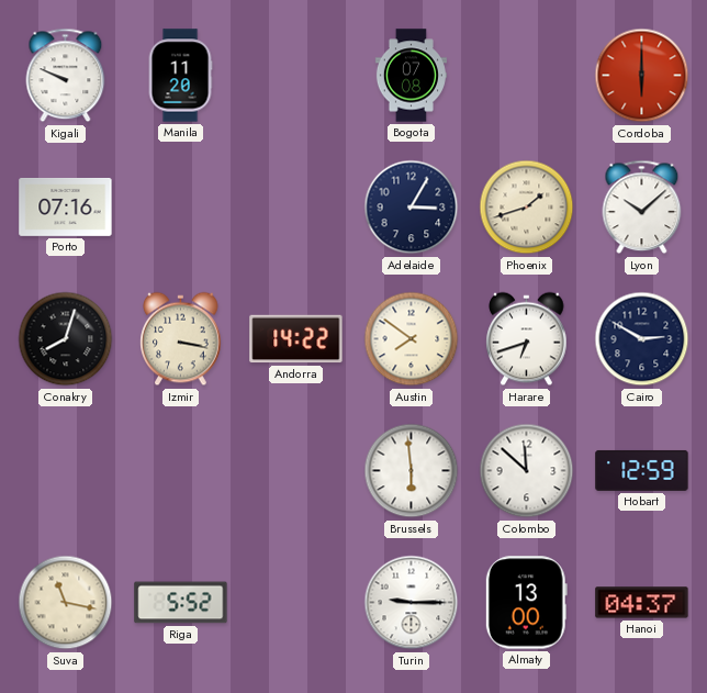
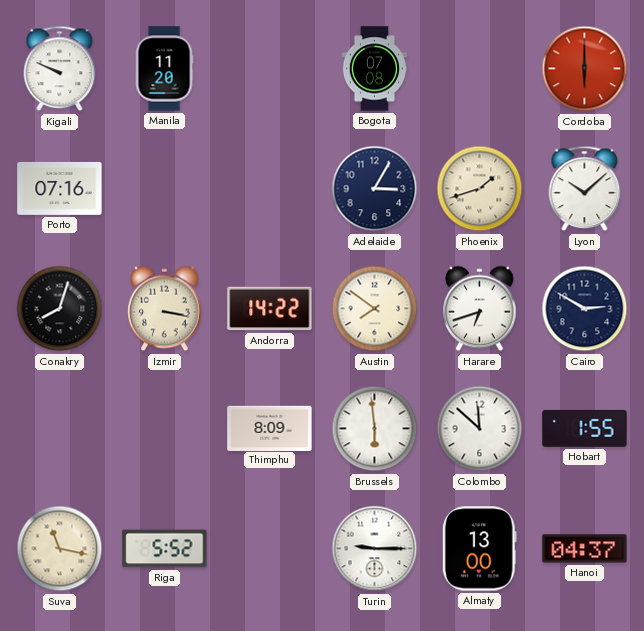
Thimphu: none -> 8:09 (270, 428)
Hobart: 12:59 -> 1:55 (585, 428)
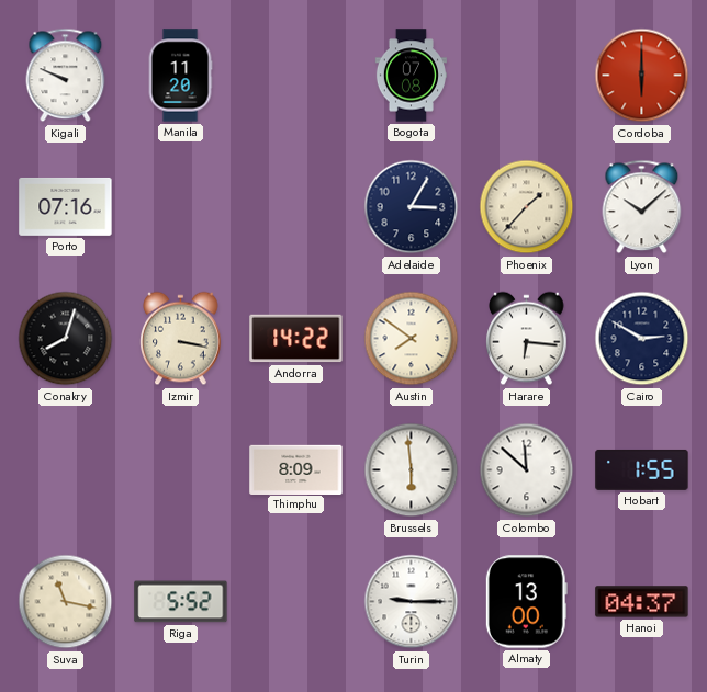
Phoenix: 1:42 -> 1:37 (527, 207)
Harare: 6:42 -> 6:16 (527, 339)
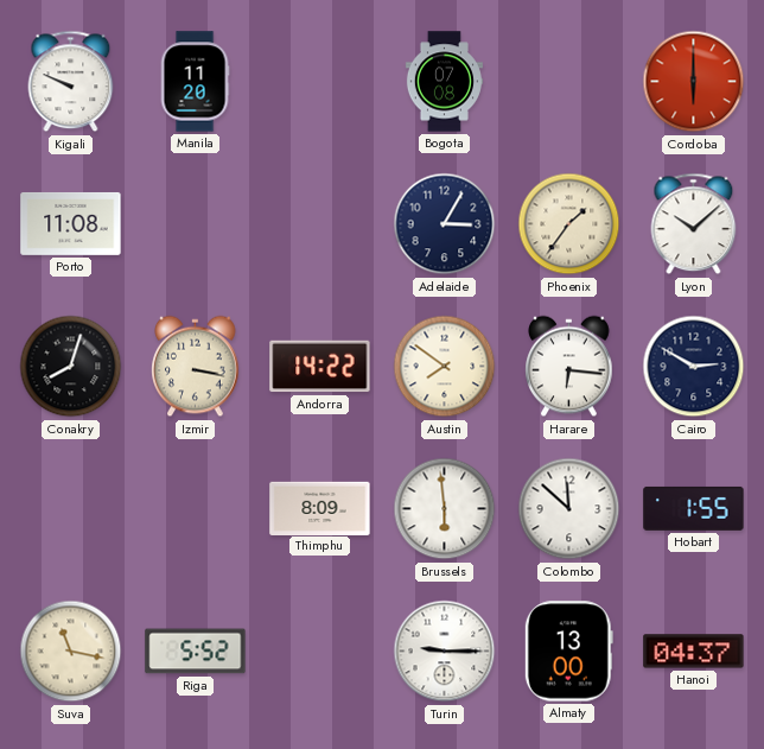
Porto: 07:16 -> 11:08 (71, 223)
Phoenix: 1:37 -> 1:36 (569, 224)
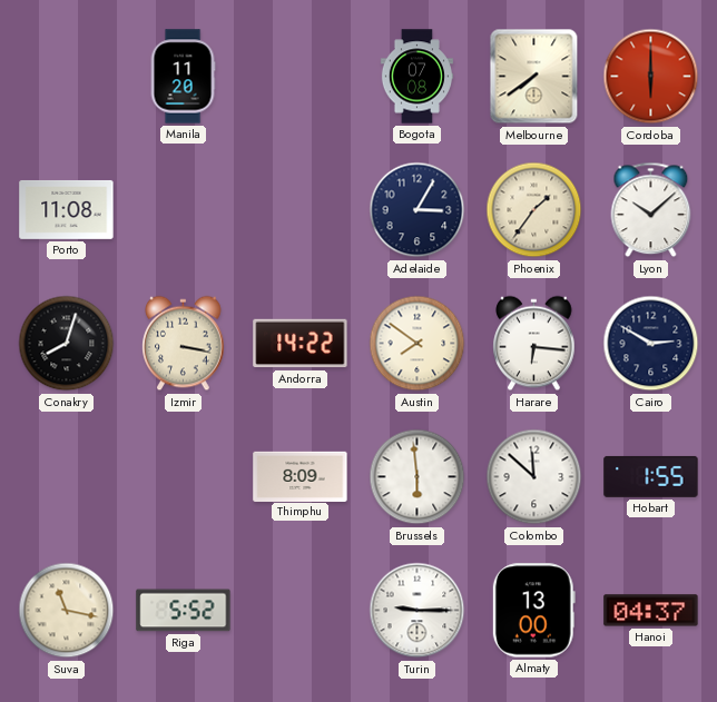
Kigali: 9:49 -> none (71, 82)
Melbourne: none -> 7:39 (534, 77)
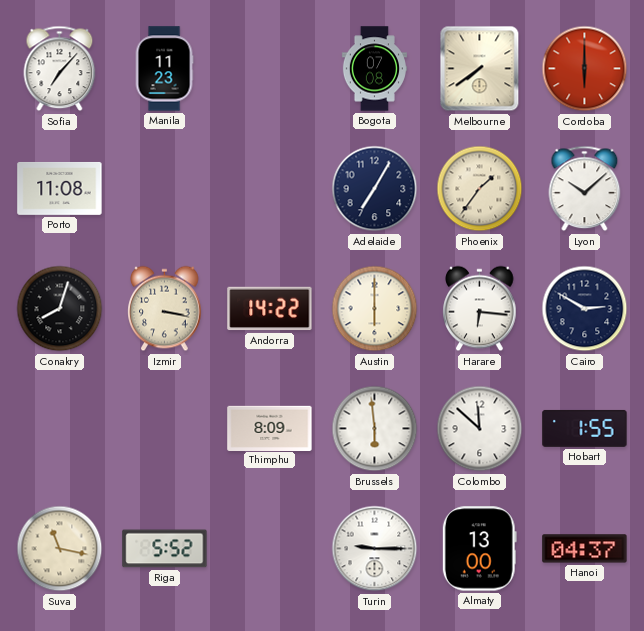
Sofia: none -> 7:07 (60, 69)
Manila: 11:20 -> 11:23 (164, 69)
Adelaide: 3:05 -> 7:05 (375, 189)
Austin: 7:51 -> 6:00 (375, 309)
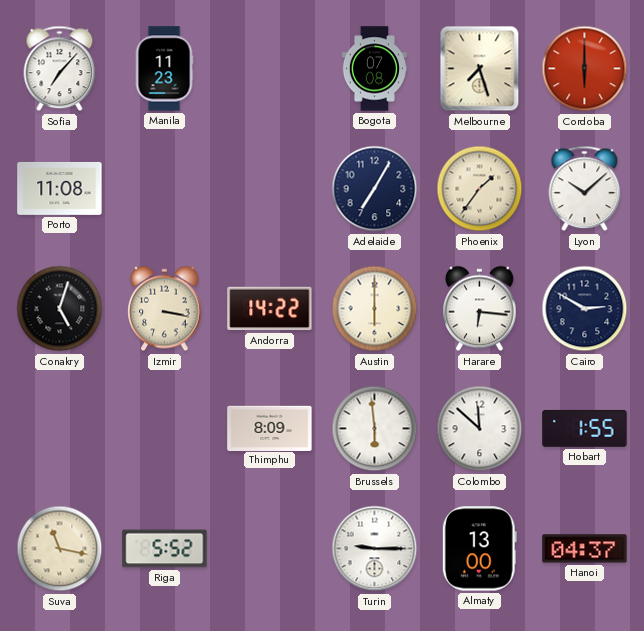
Melbourne: 7:39 -> 7:27 (480, 69)
Conakry: 8:03 -> 5:03 (60, 309)
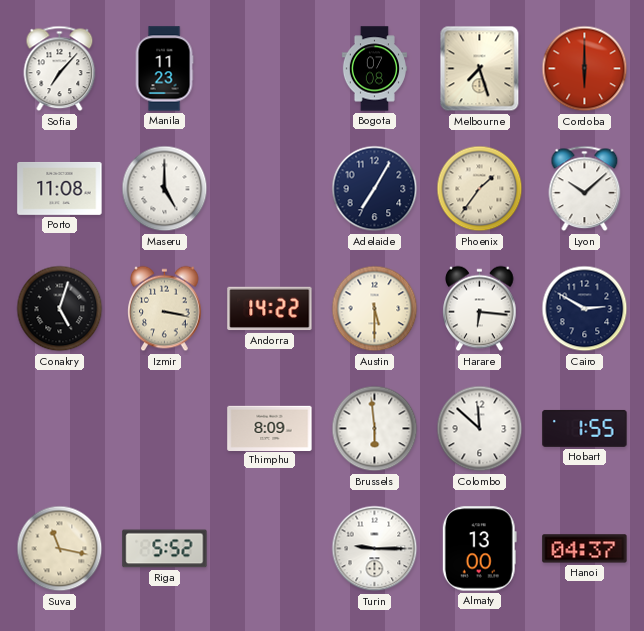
Maseru: none -> 5:00 (165, 189)
Austin: 6:00 -> 5:30 (375, 309)
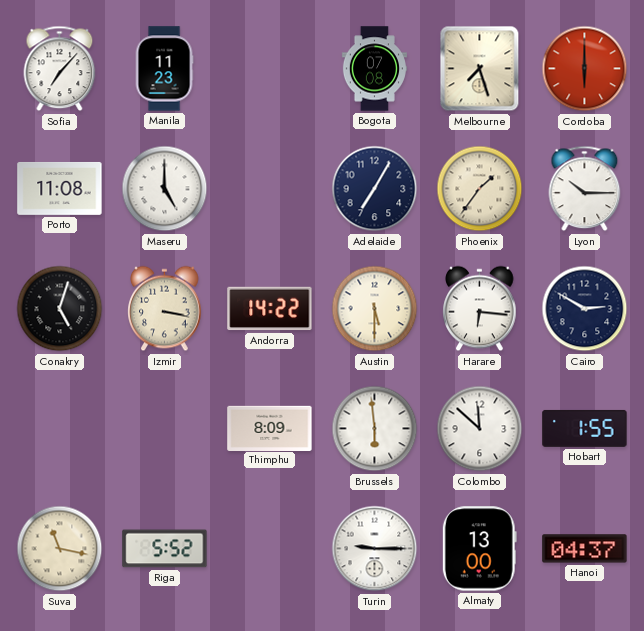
Lyon: 10:08 -> 10:15 (585, 189)
